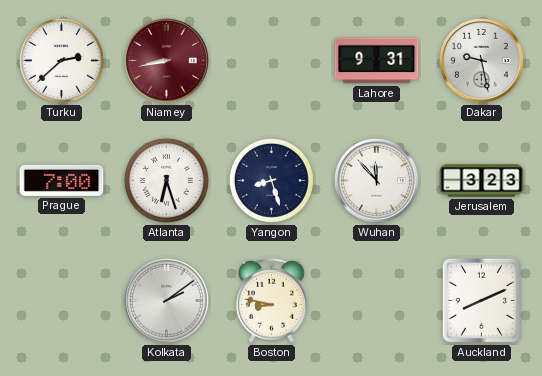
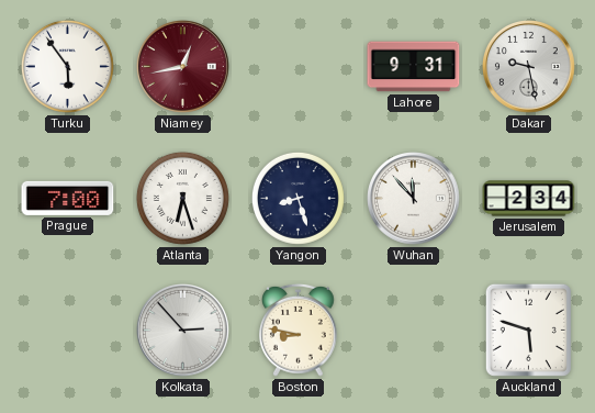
Turku: 2:38 -> 5:54 (67, 66)
Niamey: 8:43 -> 12:43 (183, 67)
Jerusalem: 3:23 -> 2:34 (529, 199)
Kolkata: 2:09 -> 2:53 (183, 331)
Auckland: 8:11 -> 5:48 (528, 330)
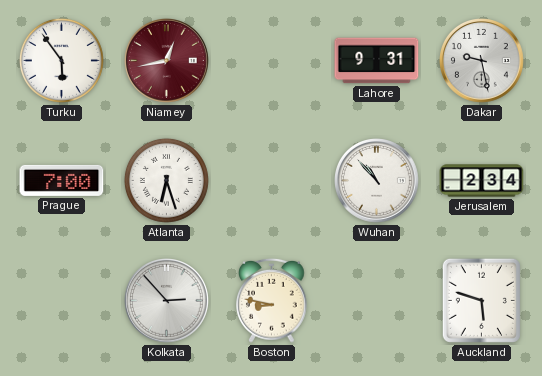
Yangon: 8:27 -> none (297, 198)
Wuhan: 11:53 -> 10:53 (377, 181)
